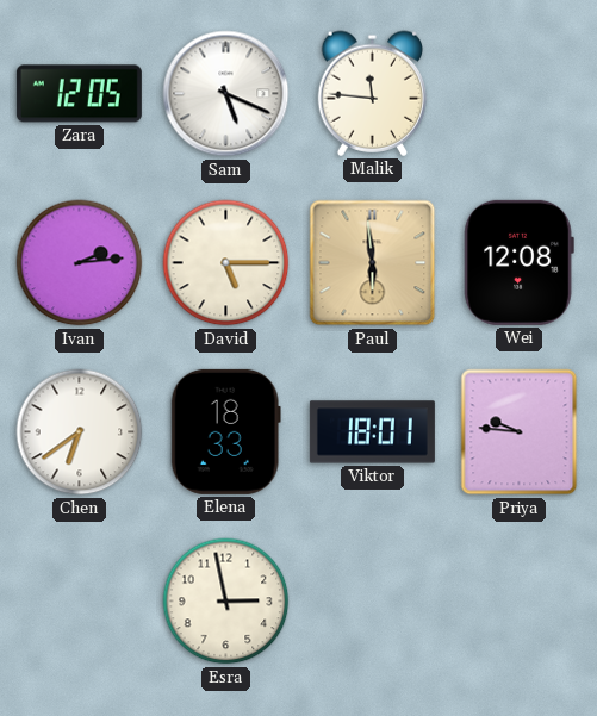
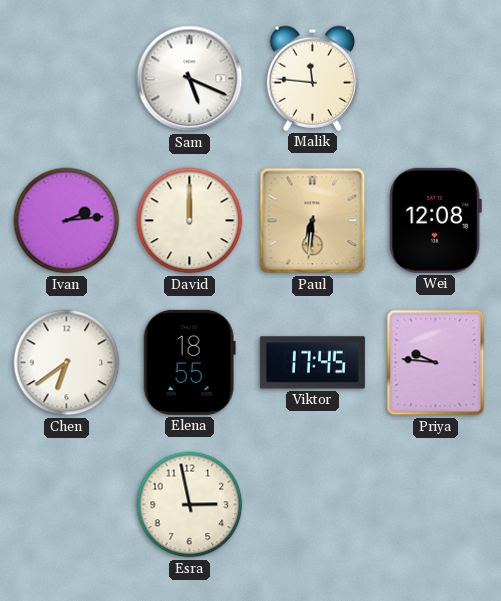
Zara: 12:05 -> none (79, 94)
David: 5:15 -> 12:00 (190, 221)
Paul: 5:59 -> 6:31 (313, 221)
Elena: 18:33 -> 18:55 (189, 362)
Viktor: 18:01 -> 17:45 (312, 363)
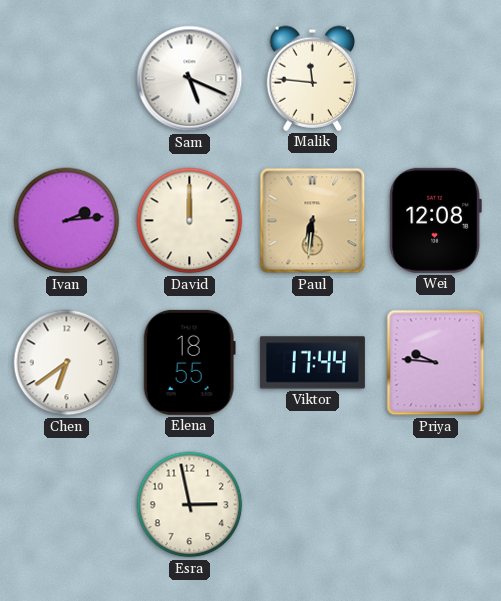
Viktor: 17:45 -> 17:44 (312, 363)
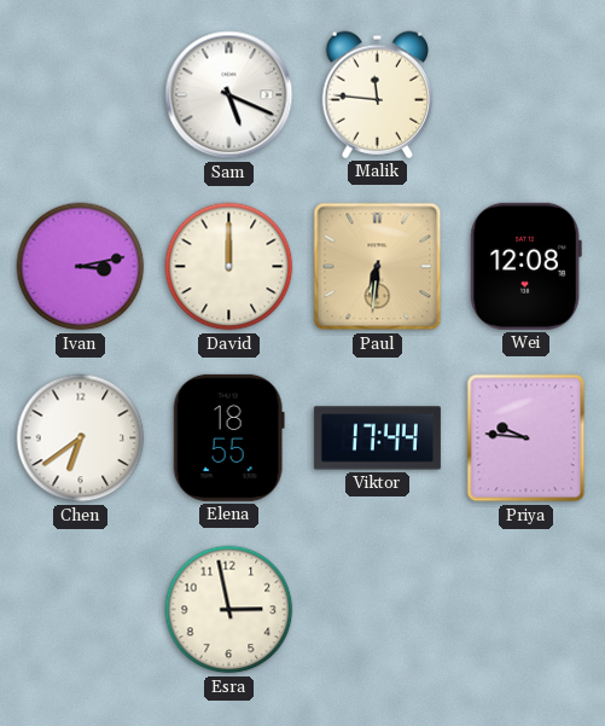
Ivan: 2:14 -> 3:13 (81, 267)
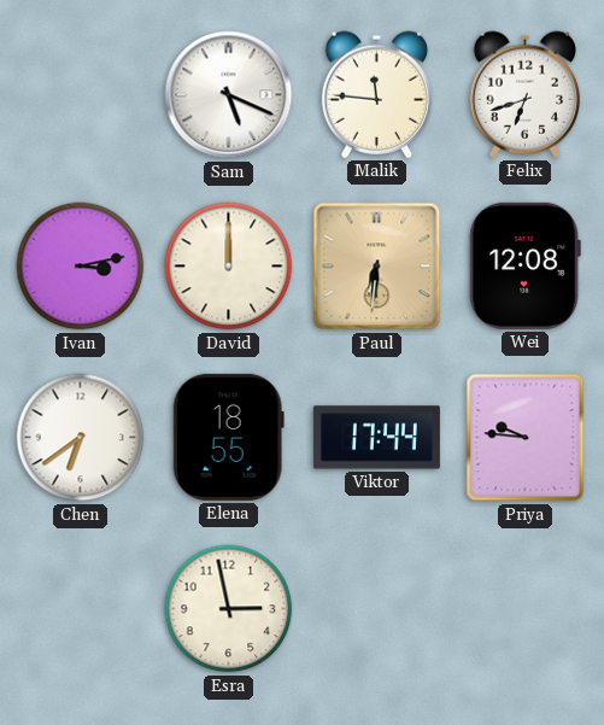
Felix: none -> 6:42 (526, 94)
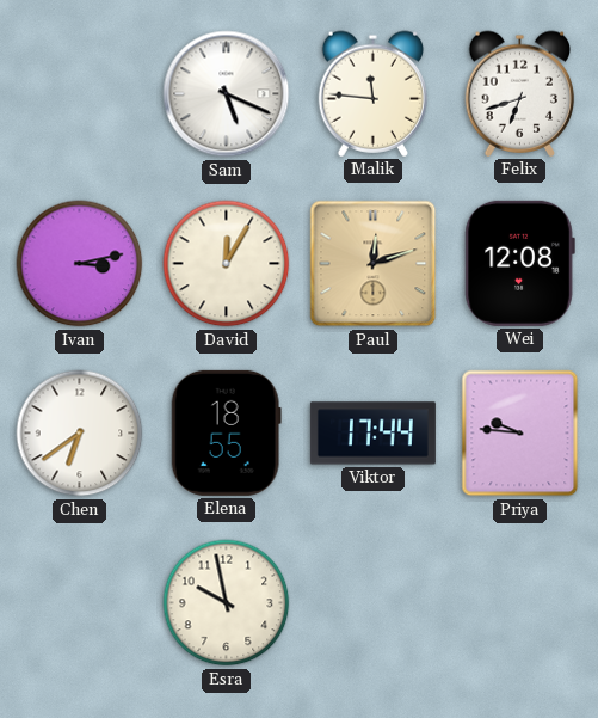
David: 12:00 -> 12:05 (227, 264)
Paul: 6:31 -> 12:12 (374, 264)
Esra: 2:58 -> 9:58 (227, 603)
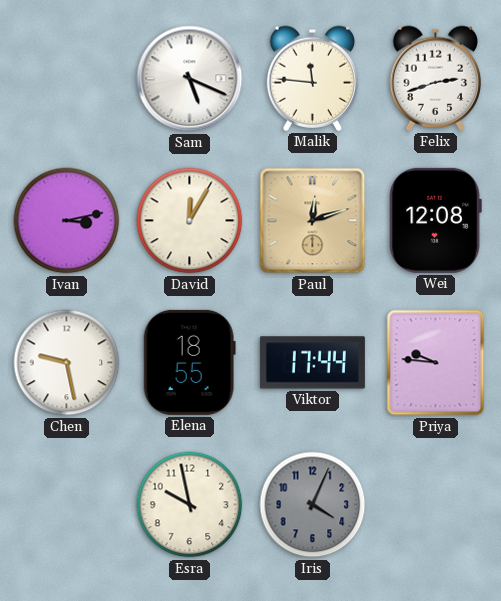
Felix: 6:42 -> 2:42 (436, 78)
Chen: 6:39 -> 9:28 (67, 363)
Iris: none -> 4:04 (313, 505)
